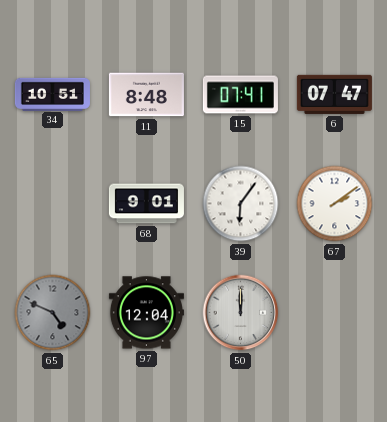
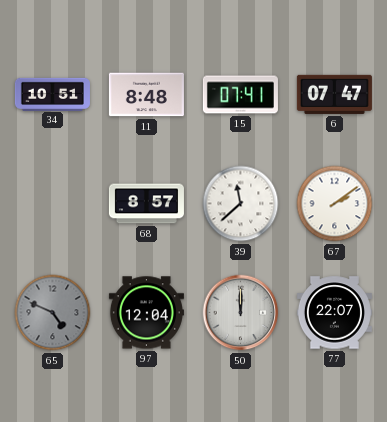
68: 9:01 -> 8:57 (146, 204)
39: 6:06 -> 11:38 (241, 204)
77: none -> 22:07 (334, 313)
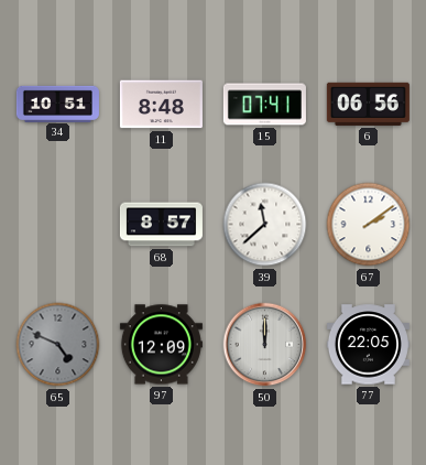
6: 07:47 -> 06:56 (368, 104)
97: 12:04 -> 12:09 (161, 345)
77: 22:07 -> 22:05 (368, 345)
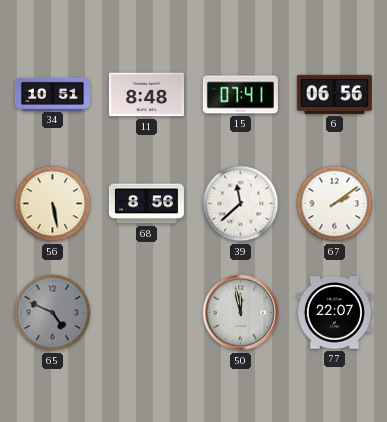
56: none -> 5:28 (53, 204)
68: 8:57 -> 8:56 (146, 204)
97: 12:09 -> none (161, 345)
50: 12:00 -> 11:58 (241, 313)
77: 22:05 -> 22:07 (334, 313)
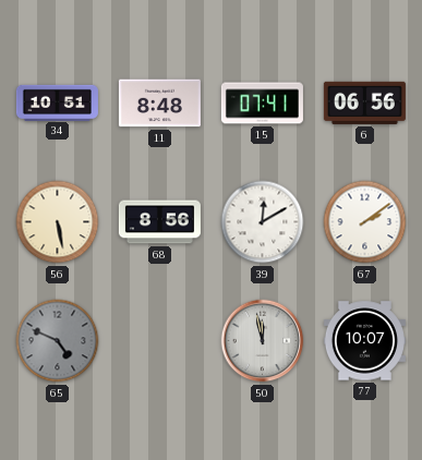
39: 11:38 -> 12:10 (263, 222)
77: 22:07 -> 10:07 (364, 341)
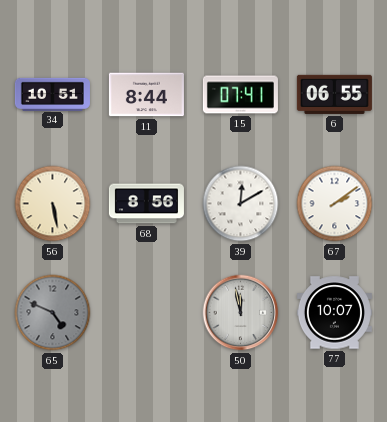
11: 8:48 -> 8:44 (146, 95)
6: 06:56 -> 06:55 (334, 94)
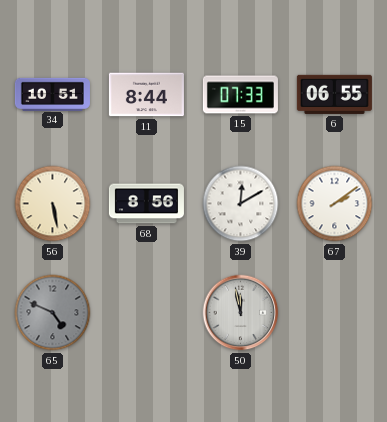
15: 07:41 -> 07:33 (240, 95)
77: 10:07 -> none (334, 313)
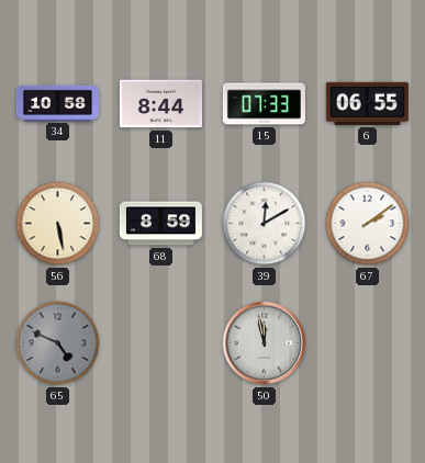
34: 10:51 -> 10:58 (57, 103)
68: 8:56 -> 8:59 (160, 224)
